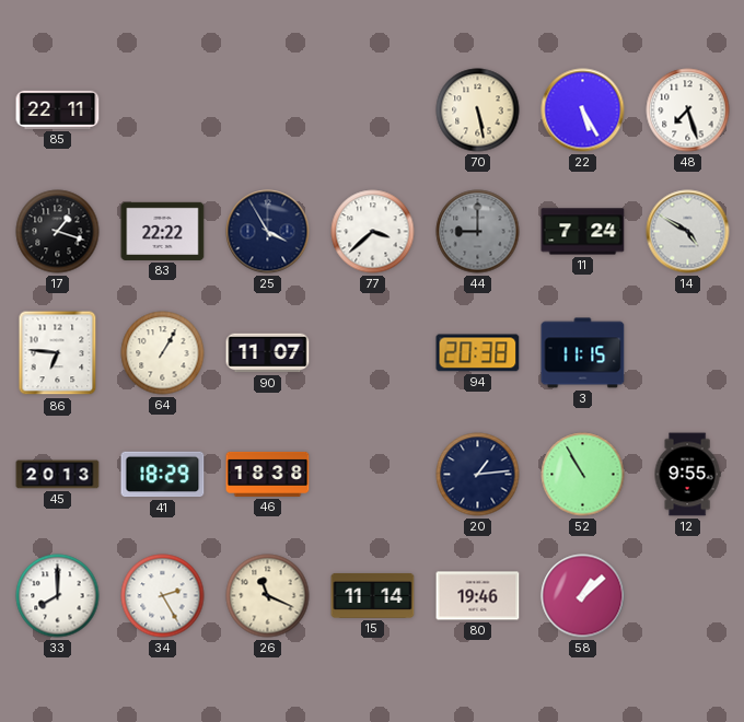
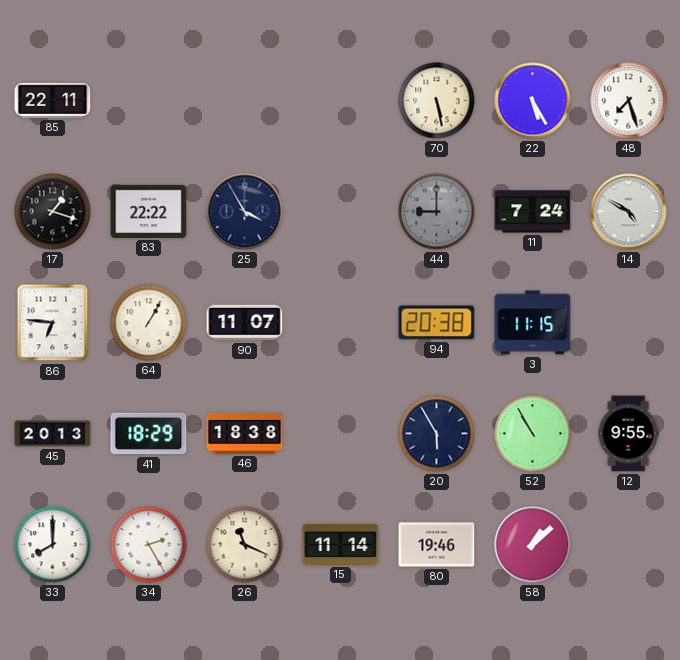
77: 3:38 -> none (373, 232)
20: 1:14 -> 5:55 (437, 434)
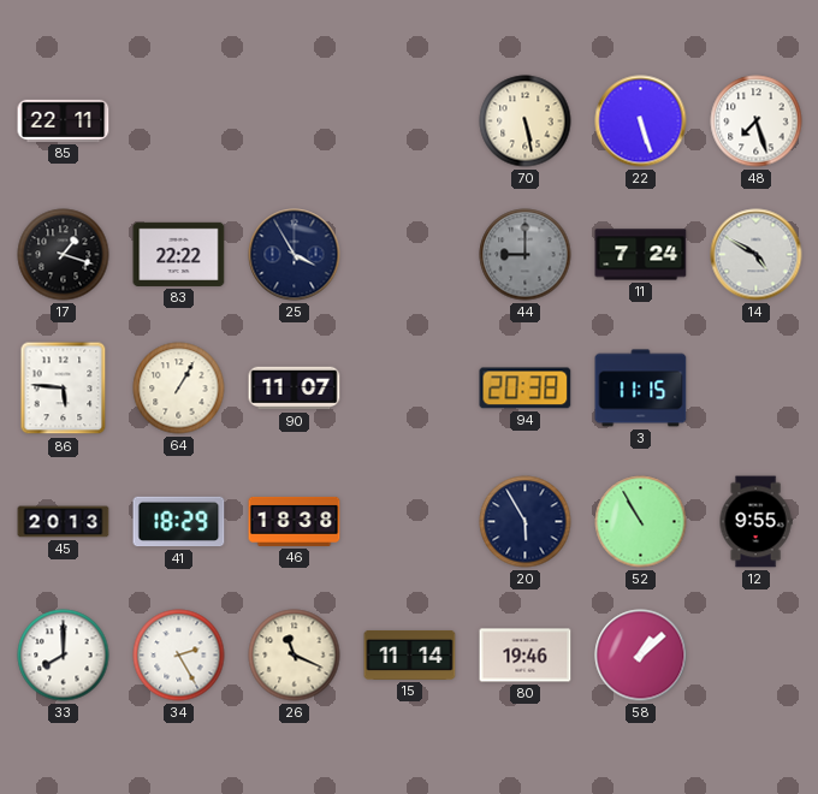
22: 5:25 -> 5:27 (641, 122)
86: 6:46 -> 5:46 (64, 389)
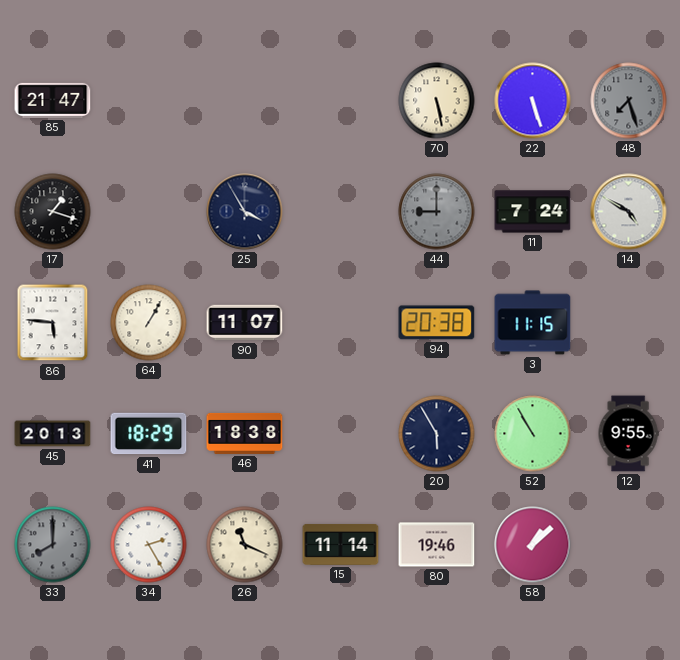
85: 22:11 -> 21:47 (53, 100)
48 dial: white -> grey (629, 101)
83: 22:22 -> none (179, 254)
33 dial: white -> grey (53, 545)
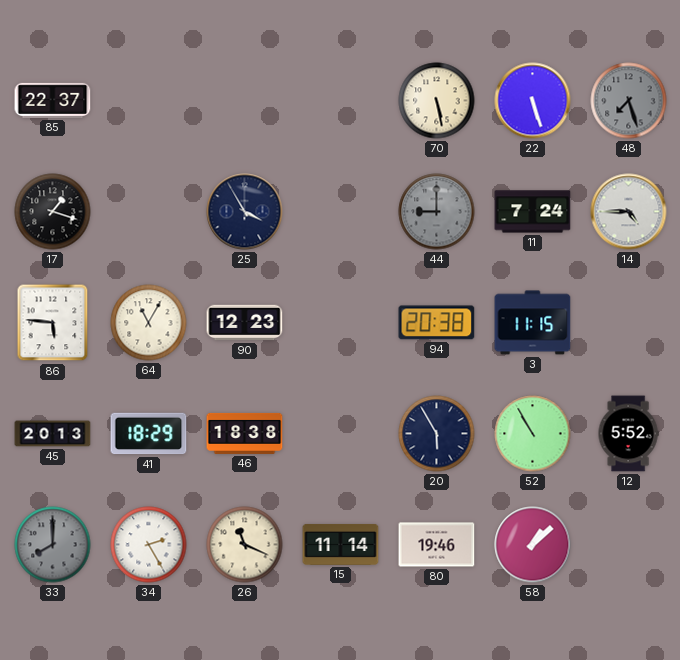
85: 21:47 -> 22:37 (53, 100)
14: 4:50 -> 4:45 (629, 212)
64: 1:05 -> 11:05 (149, 323)
90: 11:07 -> 12:23 (245, 323)
12: 9:55 -> 5:52 (628, 434)
